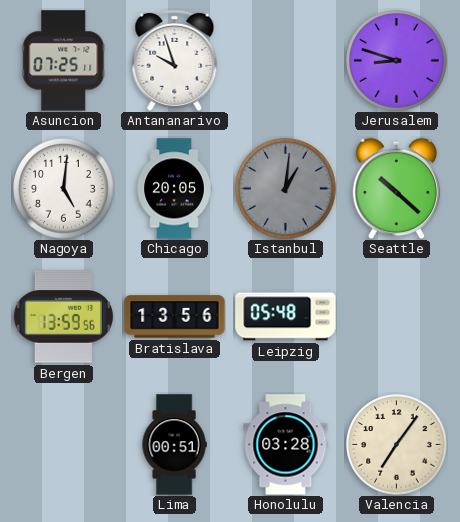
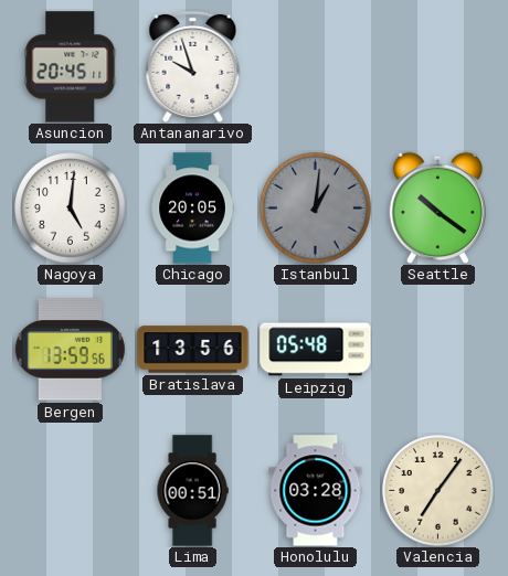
Asuncion: 07:25 -> 20:45 (71, 67)
Jerusalem: 8:48 -> none (397, 61)
Seattle: 10:22 -> 10:21 (438, 207)
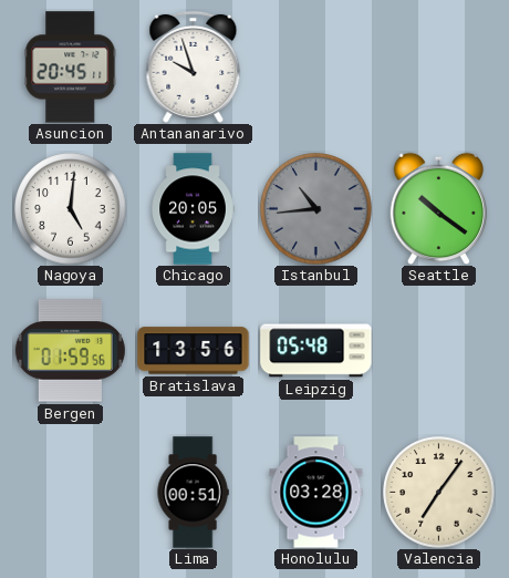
Istanbul: 1:01 -> 10:44 (316, 209)
Bergen: 13:59 -> 01:59 (70, 351)
